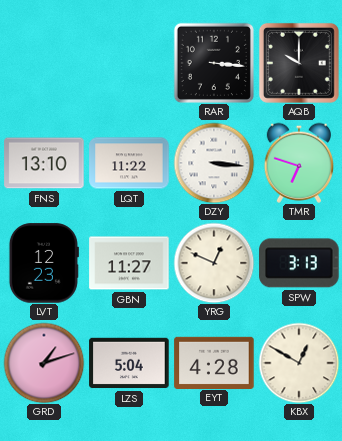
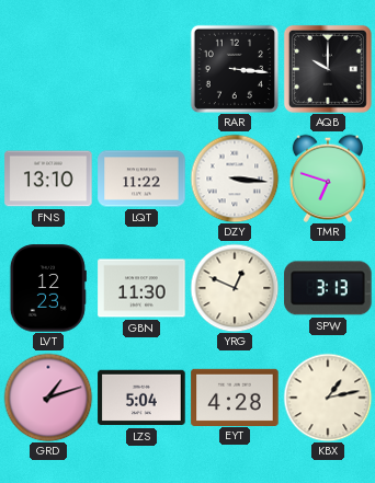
GBN: 11:27 -> 11:30 (141, 288)
KBX: 12:50 -> 1:13 (328, 398)
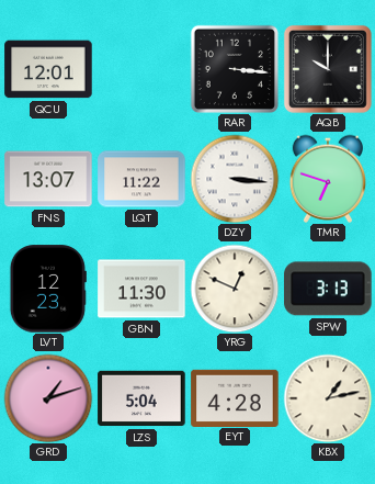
QCU: none -> 12:01 (48, 69)
FNS: 13:10 -> 13:07 (48, 179)
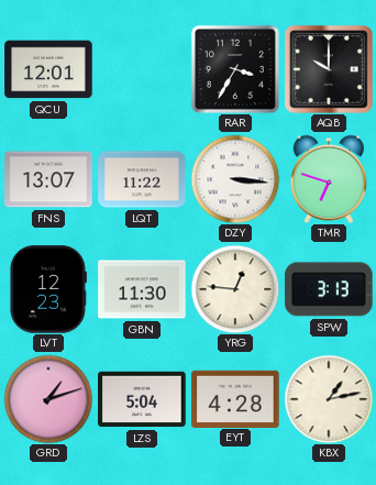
RAR: 3:16 -> 3:35 (235, 69)
YRG: 12:49 -> 12:46 (235, 289)
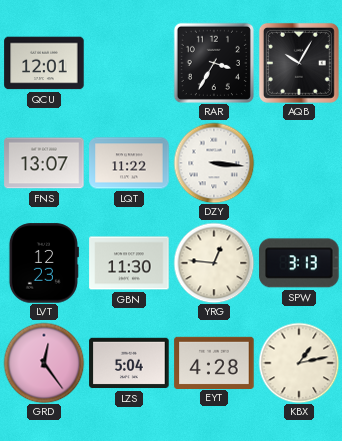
AQB: 10:00 -> 10:05 (299, 63)
TMR: 6:48 -> none (328, 179)
GRD: 1:12 -> 12:24 (44, 363)
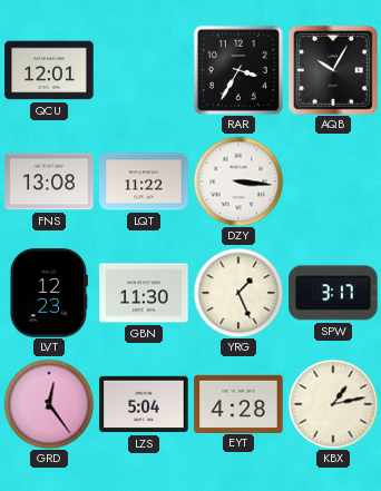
FNS: 13:07 -> 13:08 (49, 181)
YRG: 12:46 -> 1:26 (238, 293)
SPW: 3:13 -> 3:17 (333, 293)
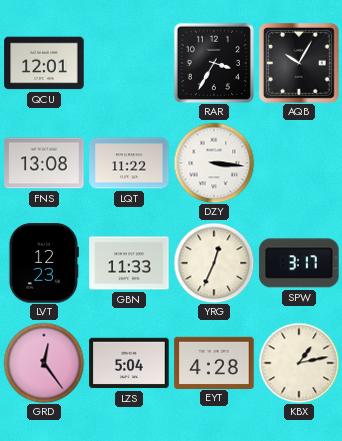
GBN: 11:30 -> 11:33 (129, 263)
YRG: 1:26 -> 12:34 (214, 263)
